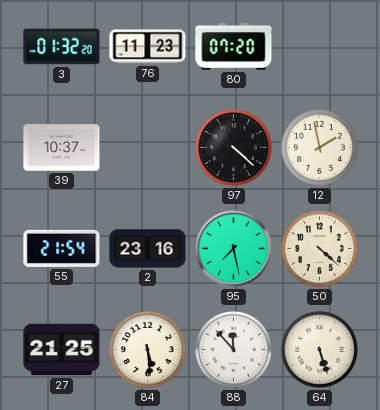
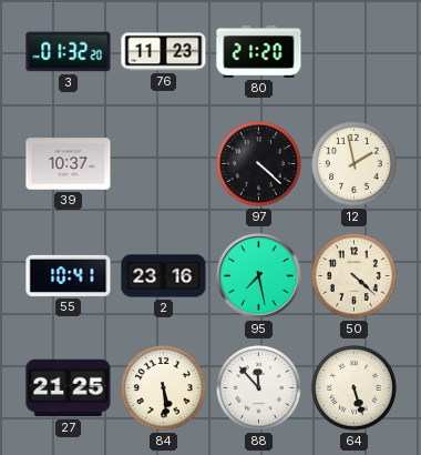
80: 07:20 -> 21:20 (259, 51)
55: 21:54 -> 10:41 (69, 275)
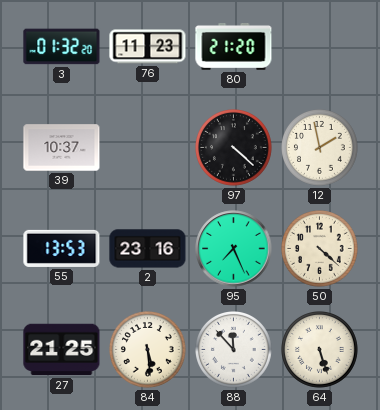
55: 10:41 -> 13:53 (62, 248)
95: 7:28 -> 7:26 (234, 249)
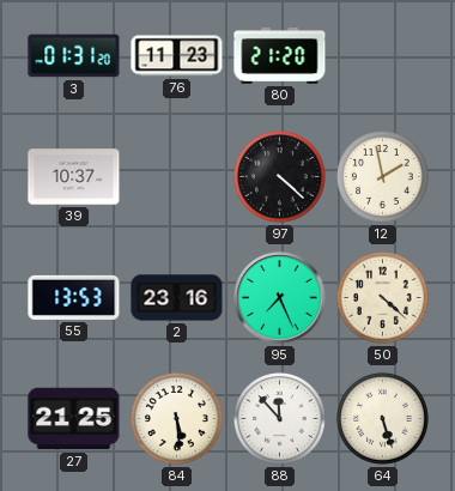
3: 01:32 -> 01:31 (74, 56)
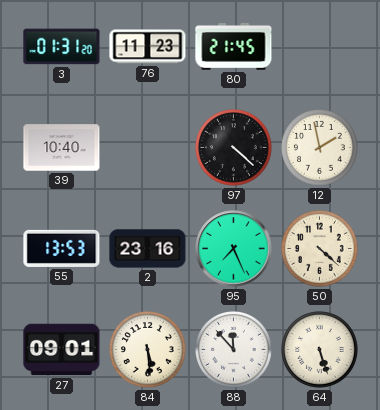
80: 21:20 -> 21:45 (234, 46)
39: 10:37 -> 10:40 (62, 148)
27: 21:25 -> 09:01 (62, 350)
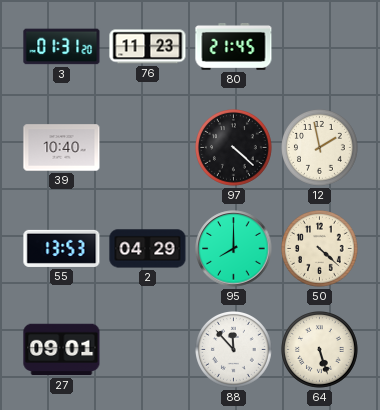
2: 23:16 -> 04:29 (148, 249)
95: 7:26 -> 8:00 (234, 249)
84: 5:29 -> none (148, 350)
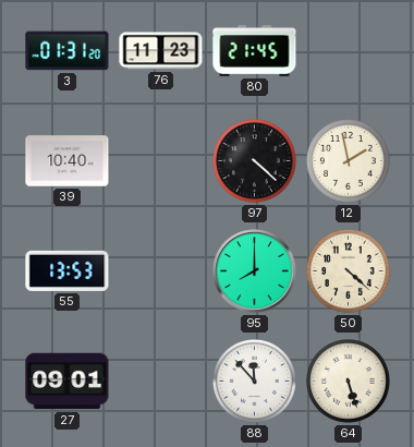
2: 04:29 -> none (148, 249)
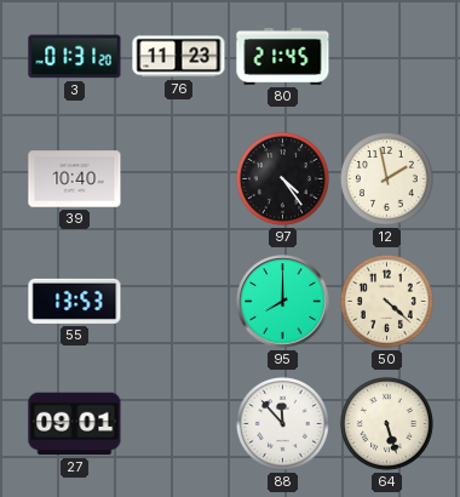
97: 4:22 -> 4:24 (283, 179)
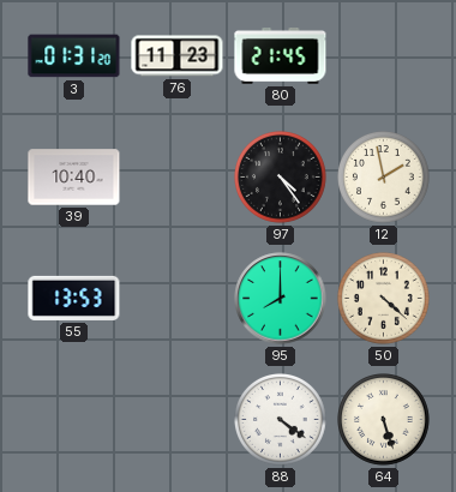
27: 09:01 -> none (75, 424)
88: 11:53 -> 4:21 (281, 420)
